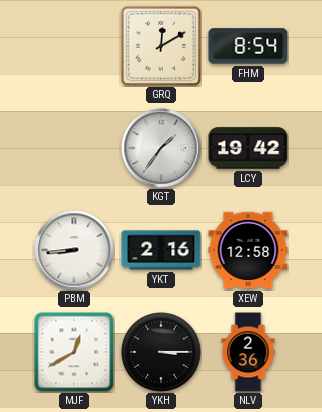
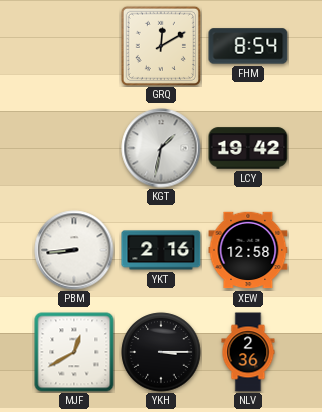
KGT: 1:36 -> 1:32 (161, 148)
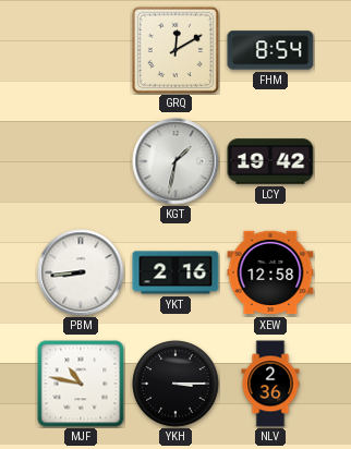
MJF: 12:40 -> 10:47 (81, 384)
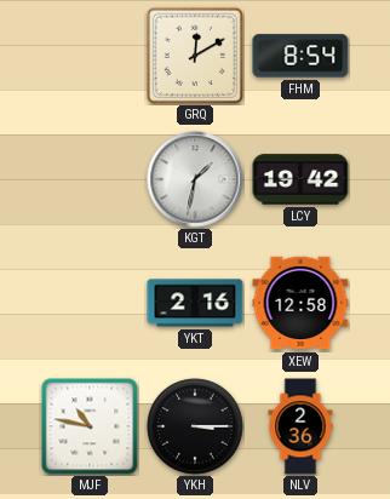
PBM: 8:44 -> none (81, 272)
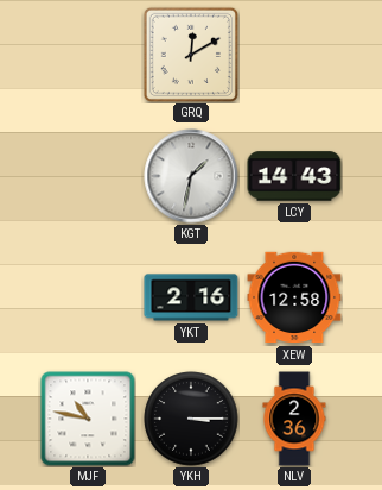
FHM: 8:54 -> none (300, 56)
LCY: 19:42 -> 14:43 (294, 176)
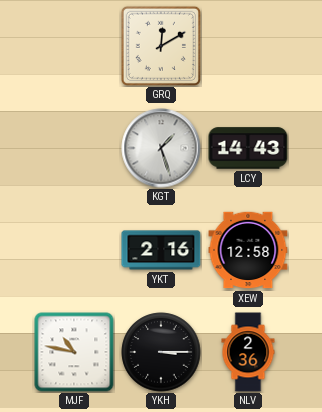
KGT: 1:32 -> 1:27 (161, 148)
